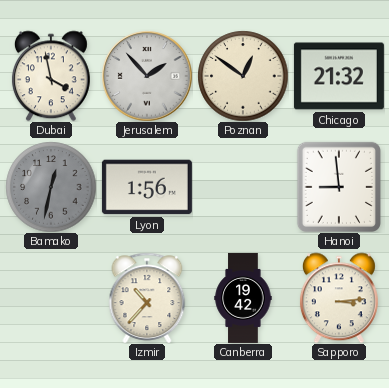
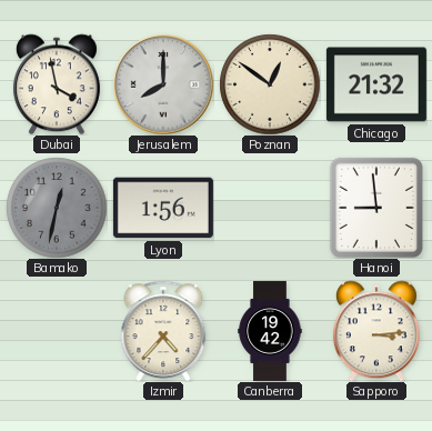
Jerusalem: 1:53 -> 8:00 (163, 84)
Izmir: 10:37 -> 4:37 (163, 330)
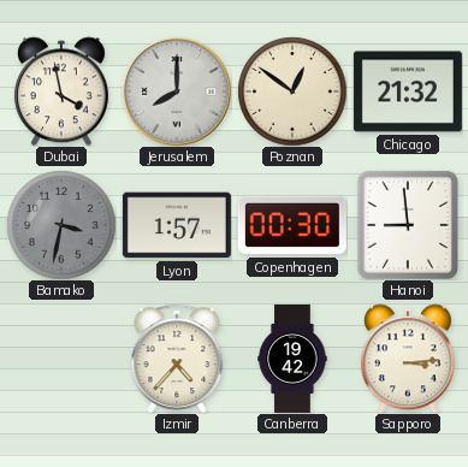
Bamako: 12:32 -> 3:32 (61, 225)
Lyon: 1:56 -> 1:57 (177, 225)
Copenhagen: none -> 00:30 (292, 225)
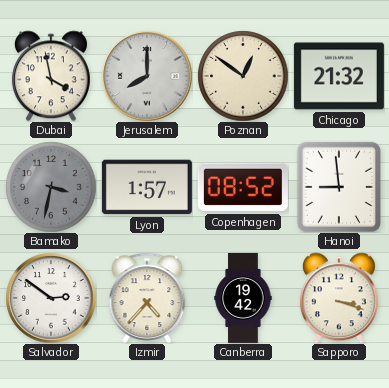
Copenhagen: 00:30 -> 08:52 (243, 187)
Salvador: none -> 2:51 (51, 298)
Sapporo: 3:14 -> 3:18 (339, 298)
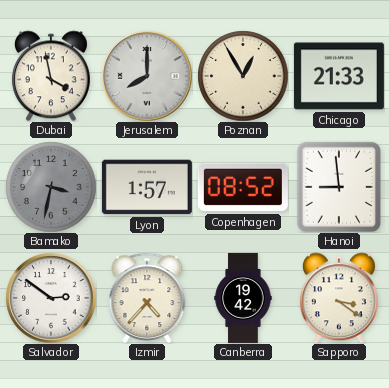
Poznan: 12:51 -> 12:55 (243, 76)
Chicago: 21:32 -> 21:33 (339, 76)
Sapporo: 3:18 -> 3:21 (339, 298)
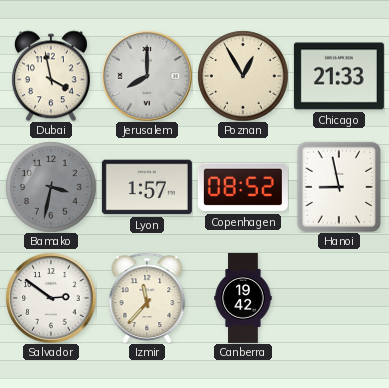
Hanoi: 8:59 -> 8:58 (339, 187)
Izmir: 4:37 -> 11:37 (147, 297)
Sapporo: 3:21 -> none (339, 298)
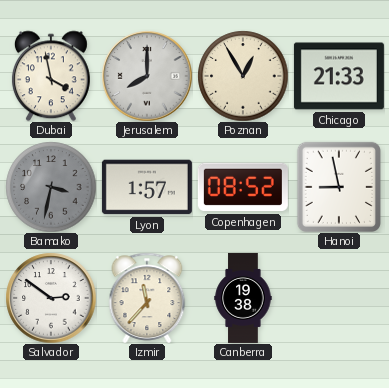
Canberra: 19:42 -> 19:38 (243, 298)
